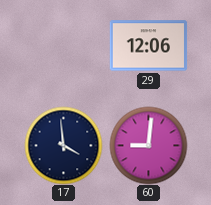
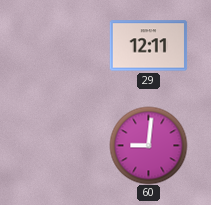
29: 12:06 -> 12:11 (148, 46)
17: 3:59 -> none (63, 145)
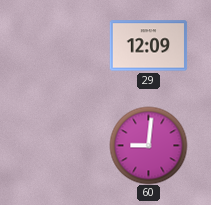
29: 12:11 -> 12:09 (148, 46)
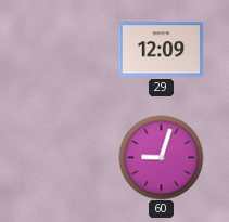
60: 9:01 -> 9:03 (161, 157)
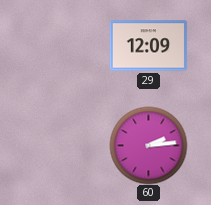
60: 9:03 -> 2:14 (148, 145)
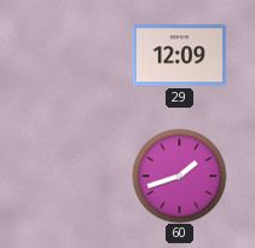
60: 2:14 -> 1:42 (179, 175)
